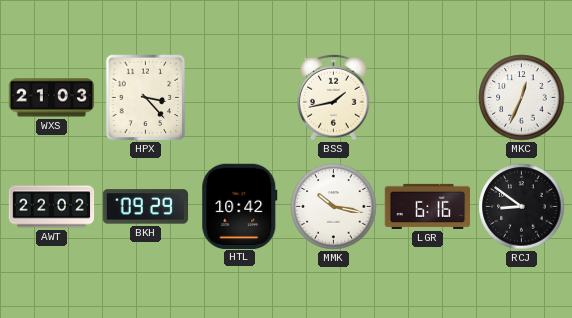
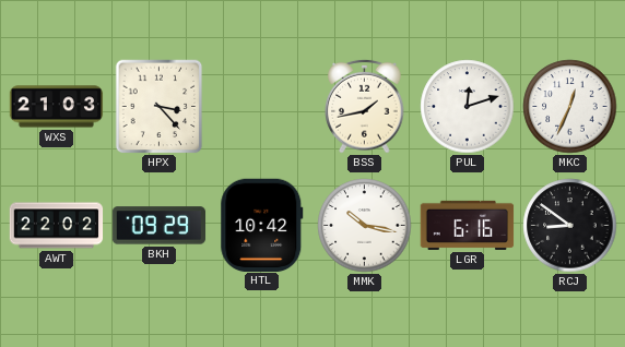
PUL: none -> 12:12 (468, 107)
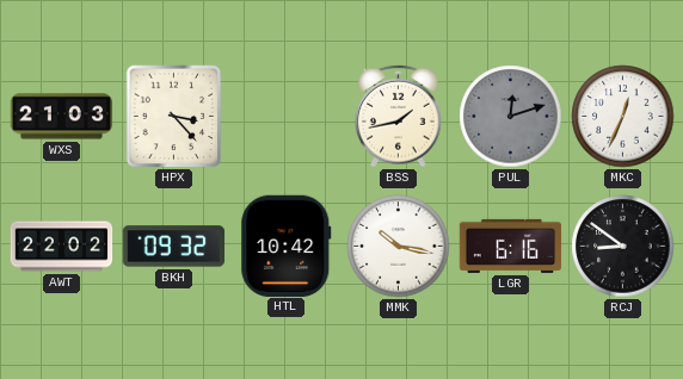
PUL dial: white -> grey (511, 117)
BKH: 09:29 -> 09:32 (174, 247)
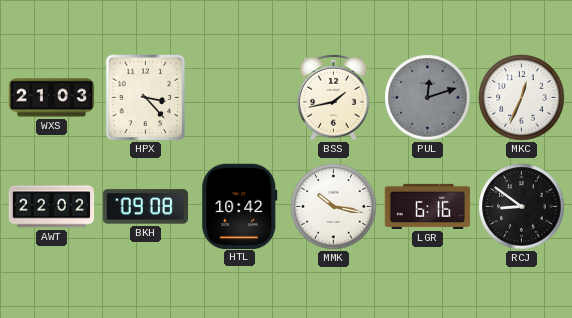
BKH: 09:32 -> 09:08 (146, 207)
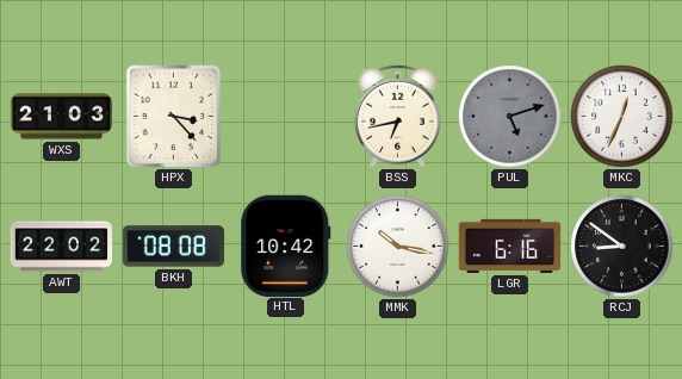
BSS: 1:43 -> 6:43 (398, 116)
PUL: 12:12 -> 5:12 (510, 117)
BKH: 09:08 -> 08:08 (174, 247)
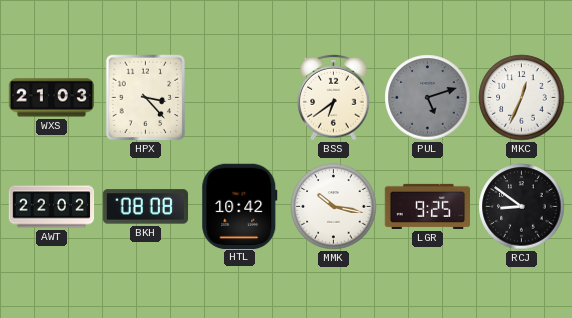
BSS: 6:43 -> 6:39 (334, 97)
LGR: 6:16 -> 9:25 (428, 206)
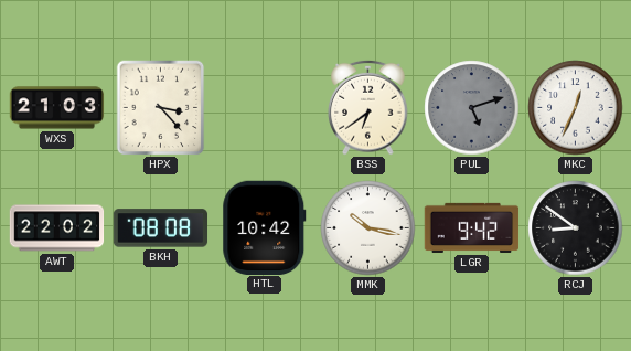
LGR: 9:25 -> 9:42 (472, 227)
